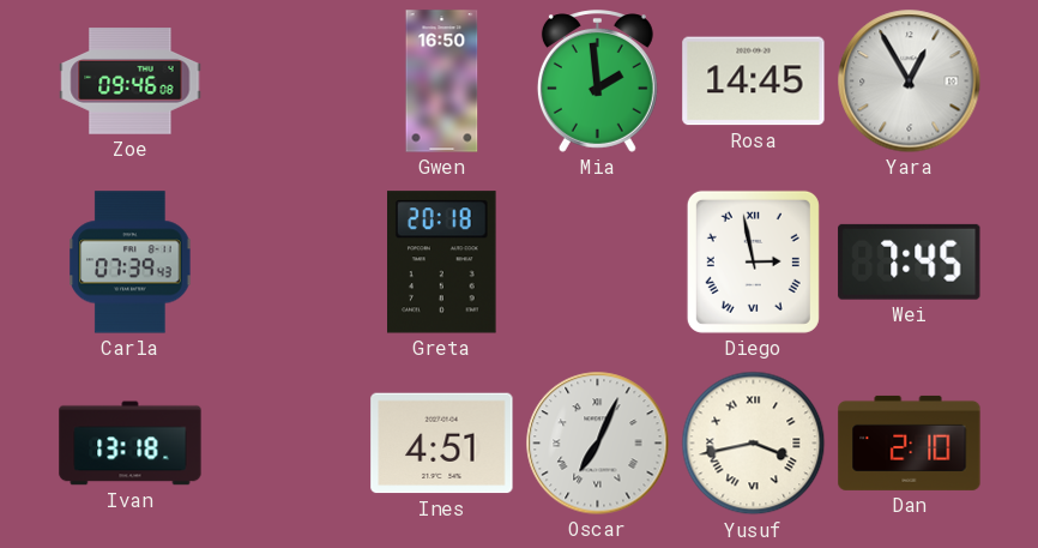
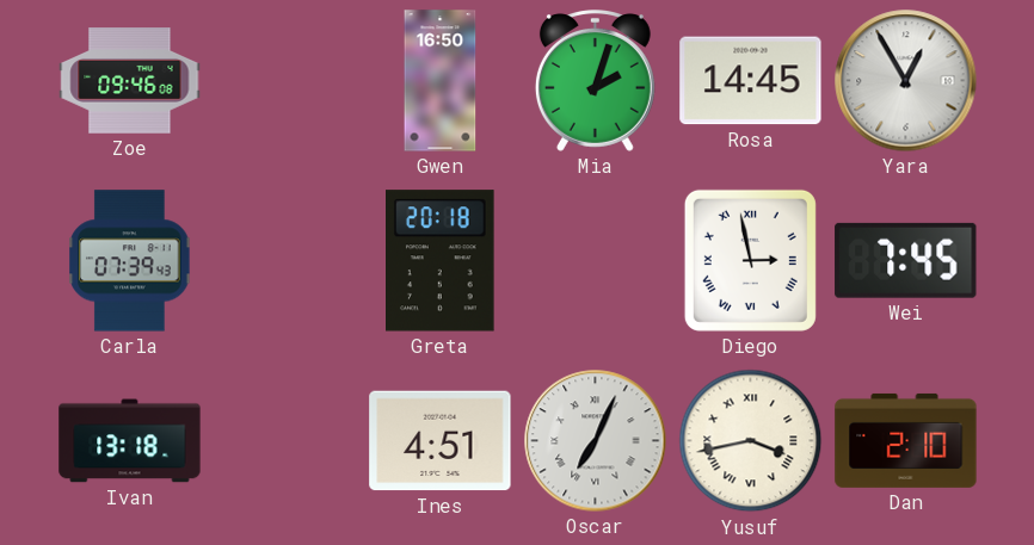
Mia: 1:59 -> 2:03 (595, 81)
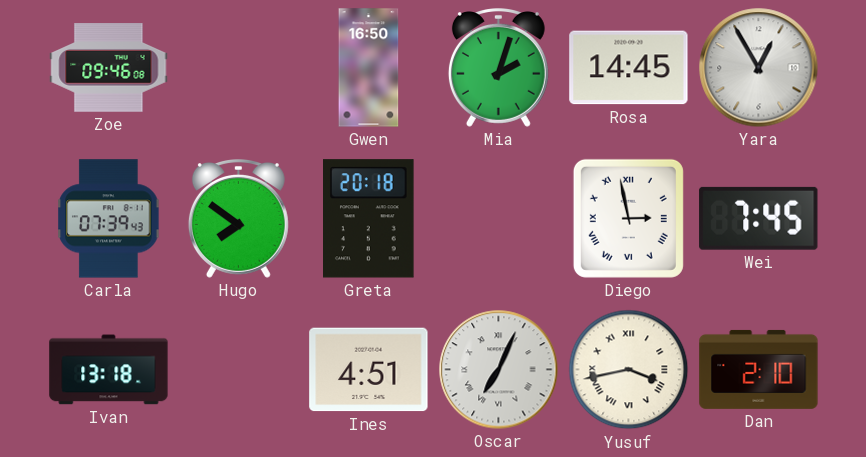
Hugo: none -> 7:51 (238, 219)
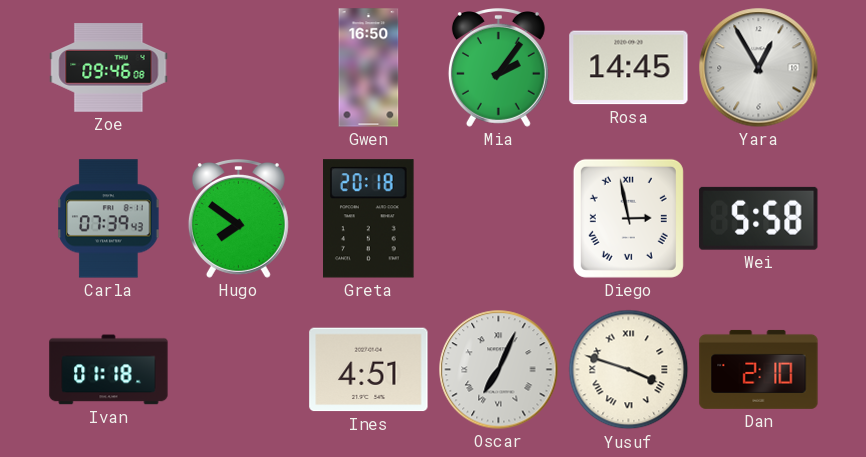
Mia: 2:03 -> 2:06 (498, 68)
Wei: 7:45 -> 5:58 (759, 218)
Ivan: 13:18 -> 01:18 (109, 370)
Yusuf: 3:43 -> 3:48 (629, 370)
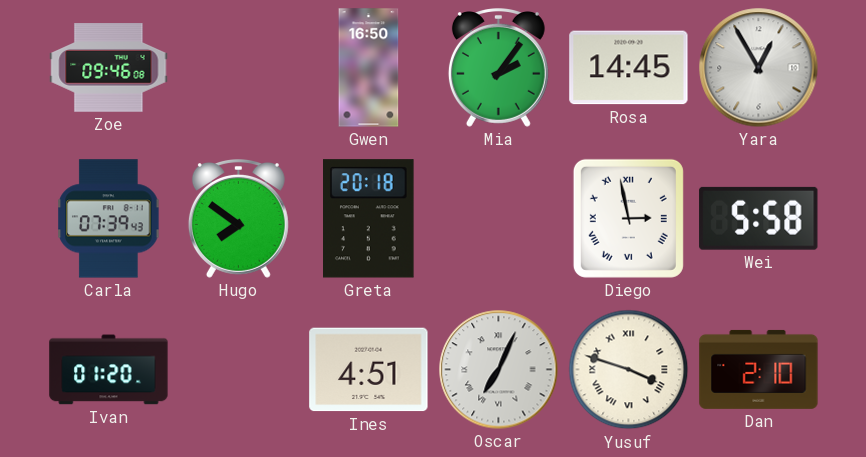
Ivan: 01:18 -> 01:20 (109, 370)
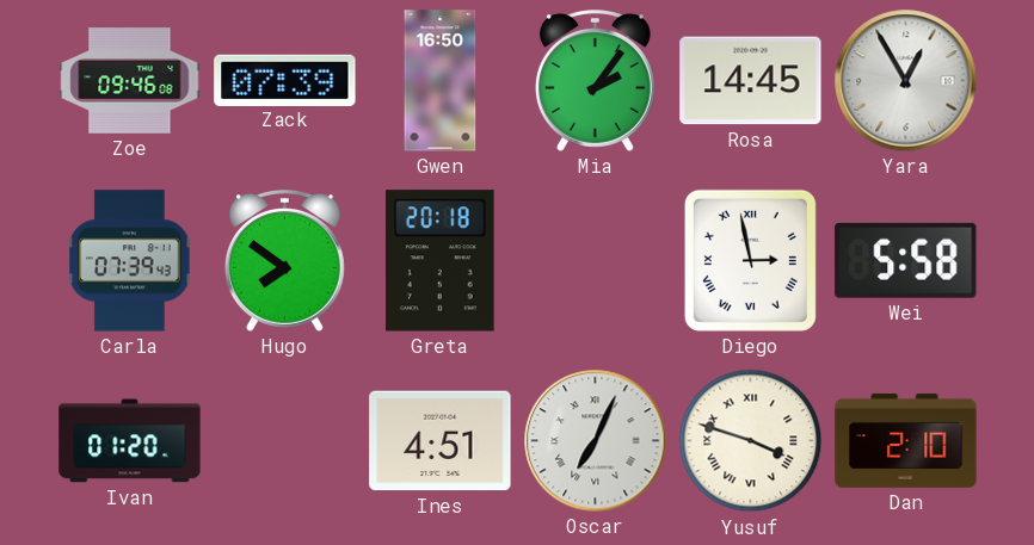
Zack: none -> 07:39 (285, 80)
